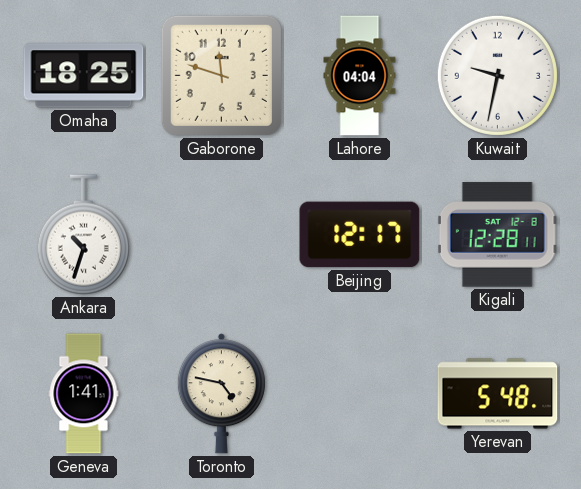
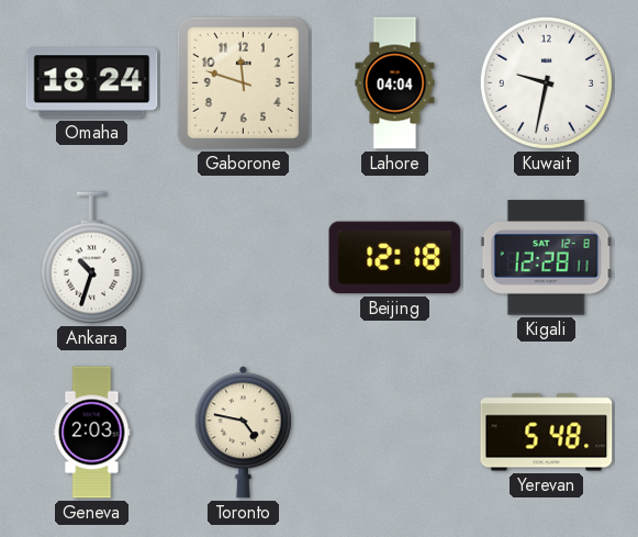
Omaha: 18:25 -> 18:24 (92, 83)
Beijing: 12:17 -> 12:18 (395, 258)
Geneva: 1:41 -> 2:03 (92, 433)
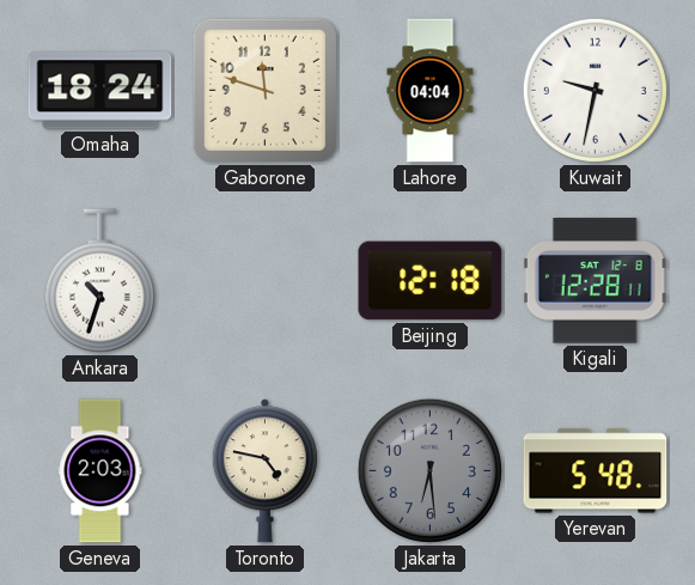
Jakarta: none -> 6:29 (429, 470)
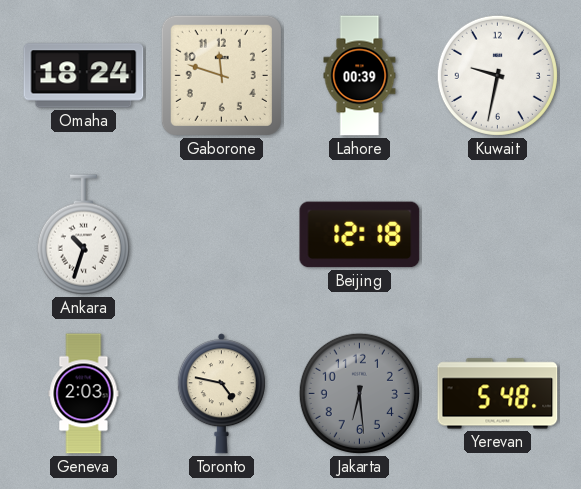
Lahore: 04:04 -> 00:39 (360, 76)
Kigali: 12:28 -> none (595, 281)
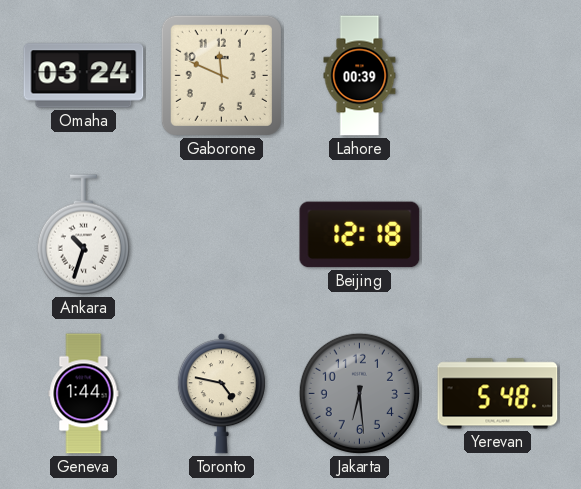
Omaha: 18:24 -> 03:24 (84, 76)
Gaborone: 11:48 -> 11:49 (221, 75)
Kuwait: 9:32 -> none (497, 75)
Geneva: 2:03 -> 1:44 (84, 394)
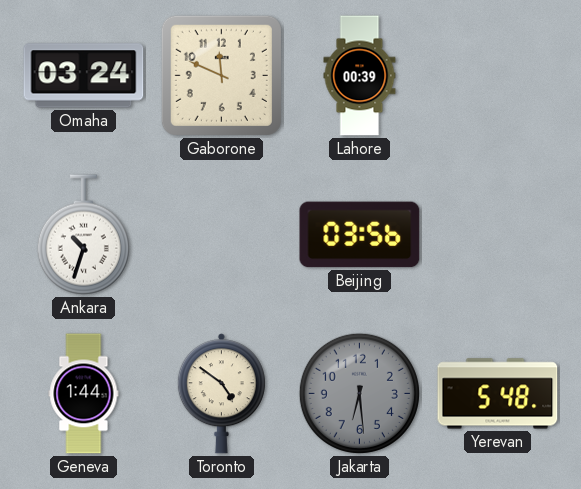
Beijing: 12:18 -> 03:56 (360, 235)
Toronto: 4:47 -> 4:51 (221, 394)
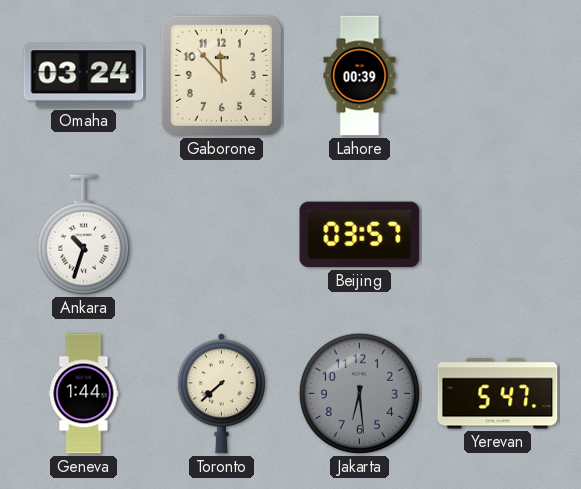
Gaborone: 11:49 -> 11:53 (221, 75)
Beijing: 03:56 -> 03:57 (360, 235)
Toronto: 4:51 -> 7:38 (221, 394)
Yerevan: 5:48 -> 5:47 (498, 394)
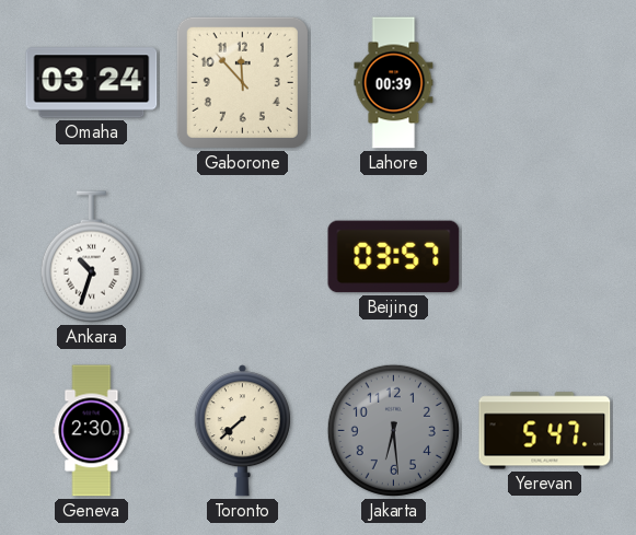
Geneva: 1:44 -> 2:30 (92, 431)
